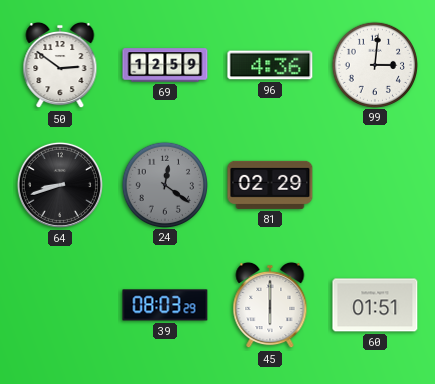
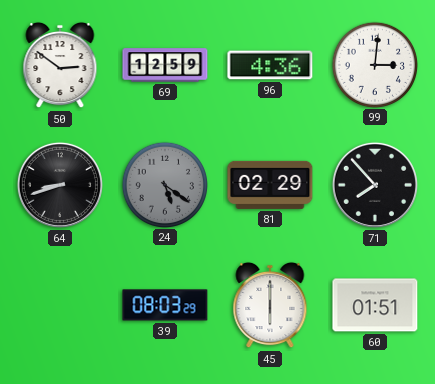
24: 12:21 -> 5:21 (164, 184)
71: none -> 7:53 (375, 185)
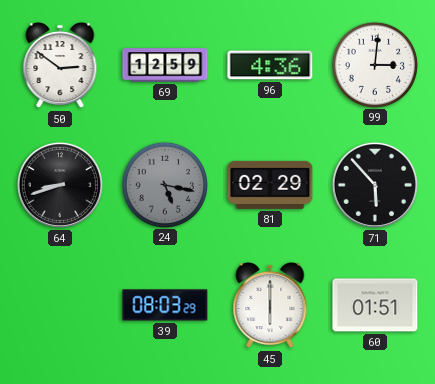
24: 5:21 -> 5:17 (164, 184)
71: 7:53 -> 5:53 (375, 185)
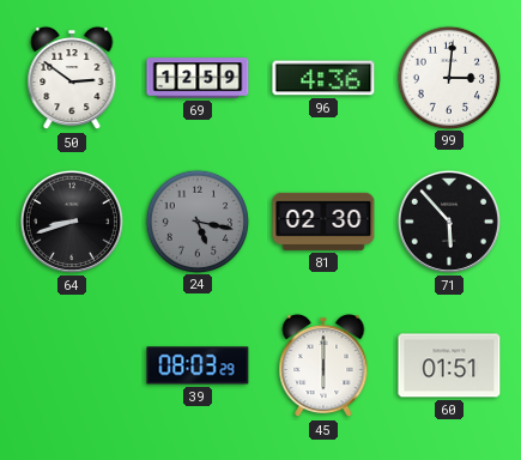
81: 02:29 -> 02:30 (323, 222)
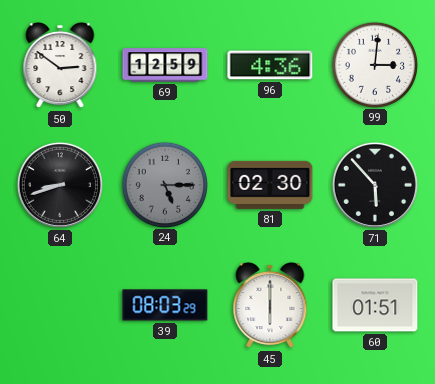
24: 5:17 -> 5:15 (164, 184)
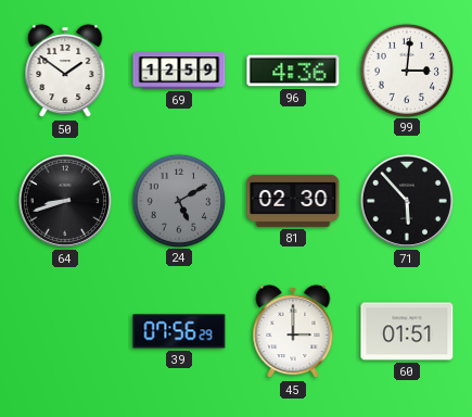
50: 2:51 -> 1:51 (65, 71)
24: 5:15 -> 5:10 (178, 200)
39: 08:03 -> 07:56 (179, 331)
45: 6:00 -> 3:00 (293, 331)
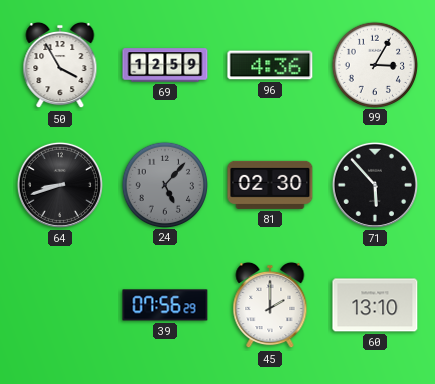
50: 1:51 -> 3:55 (60, 65)
99: 3:01 -> 3:05 (374, 64)
24: 5:10 -> 5:07 (164, 184)
45: 3:00 -> 2:00 (270, 305)
60: 01:51 -> 13:10 (375, 305)
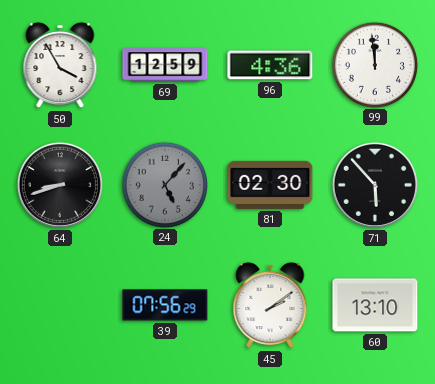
99: 3:05 -> 11:59 (374, 64)
45: 2:00 -> 2:09 (270, 305)
